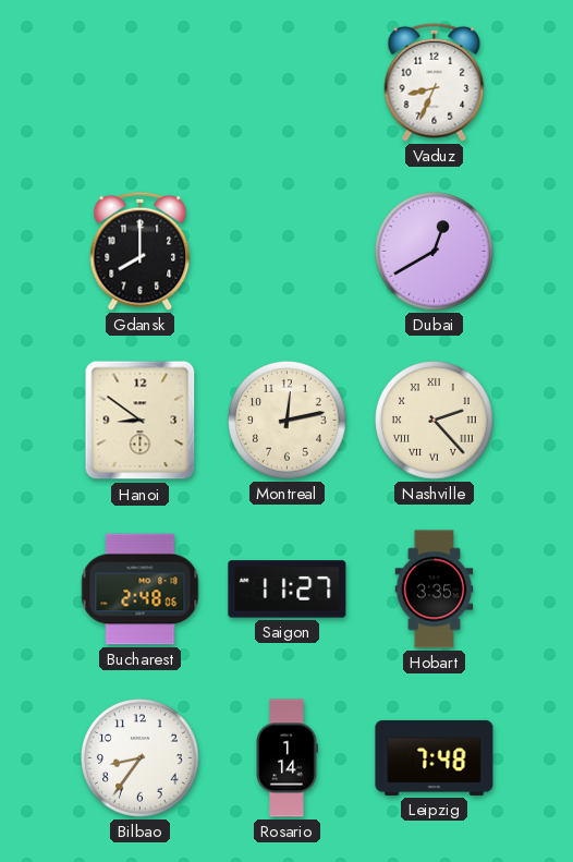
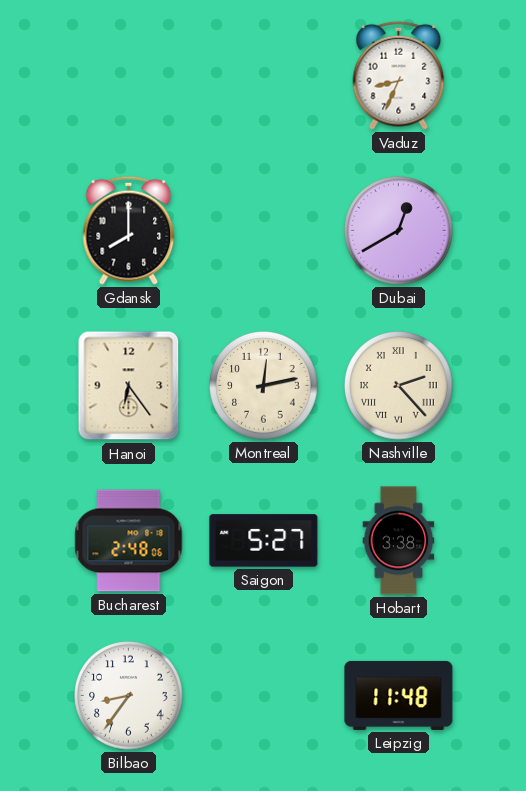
Hanoi: 8:51 -> 6:24 (129, 386)
Saigon: 11:27 -> 5:27 (264, 541)
Hobart: 3:35 -> 3:38 (399, 541)
Rosario: 1:14 -> none (288, 758)
Leipzig: 7:48 -> 11:48 (399, 695)
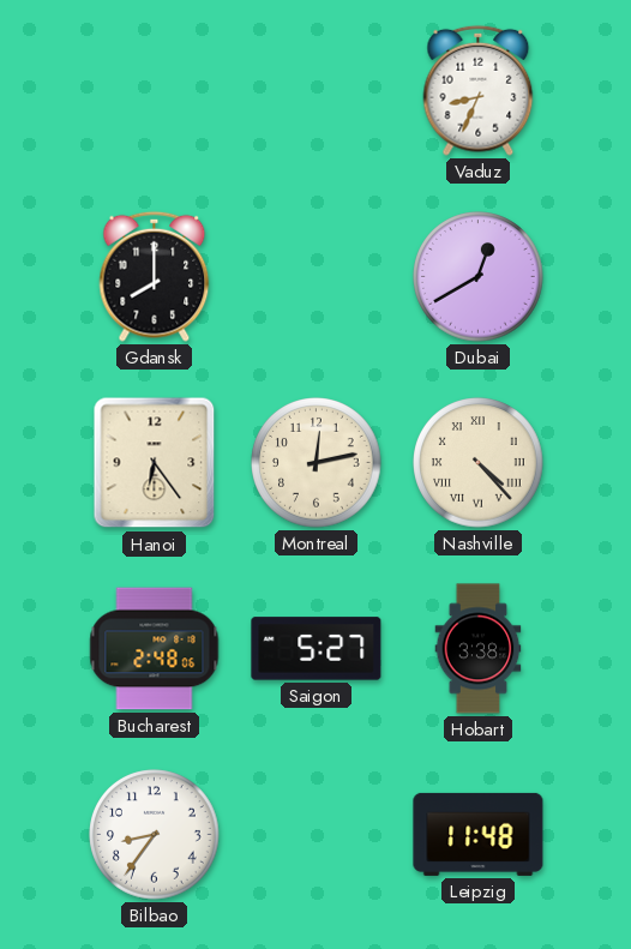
Nashville: 2:23 -> 4:23 (479, 463)
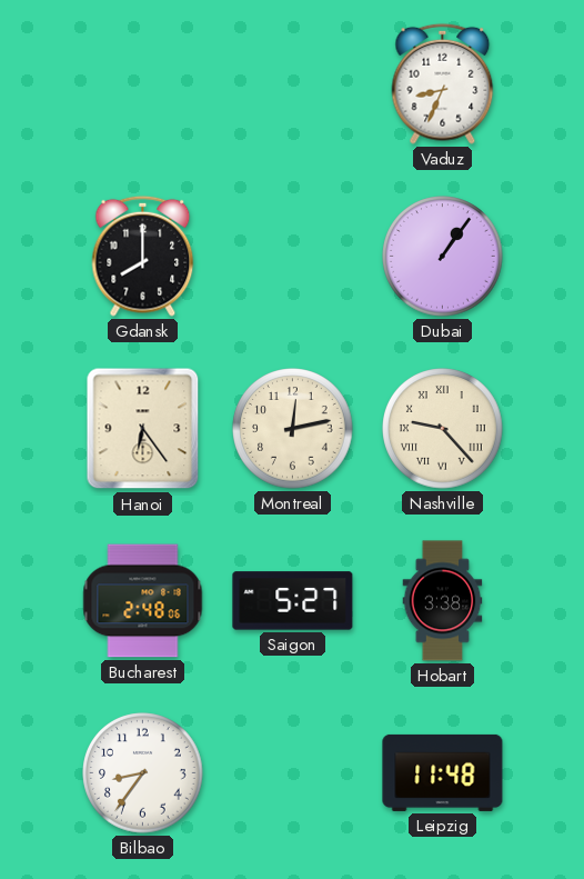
Dubai: 12:40 -> 1:06 (443, 257)
Nashville: 4:23 -> 9:23 (443, 429)
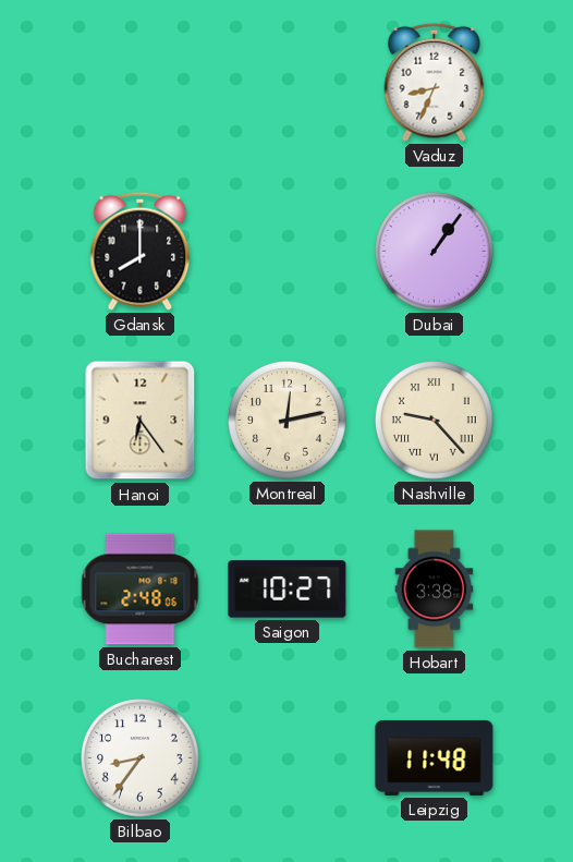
Saigon: 5:27 -> 10:27 (288, 590)
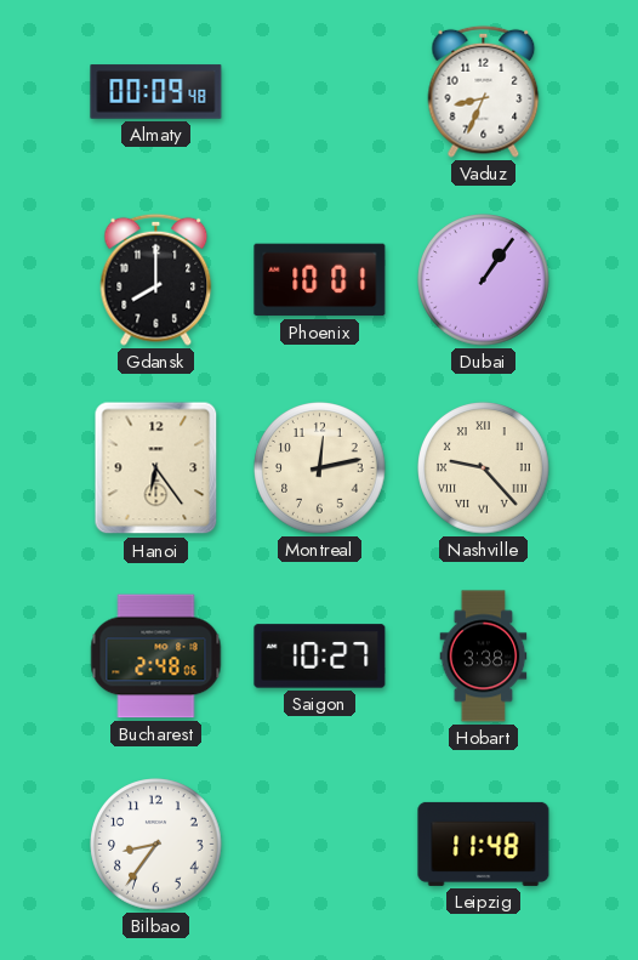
Almaty: none -> 00:09 (156, 92)
Phoenix: none -> 10:01 (320, 280)
